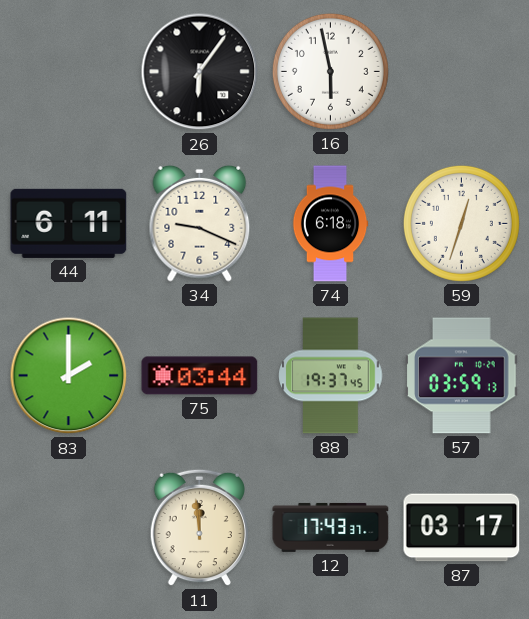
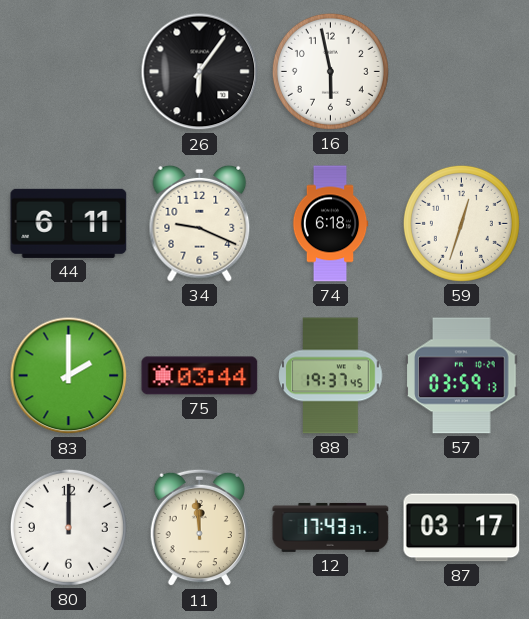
80: none -> 12:00 (68, 527)
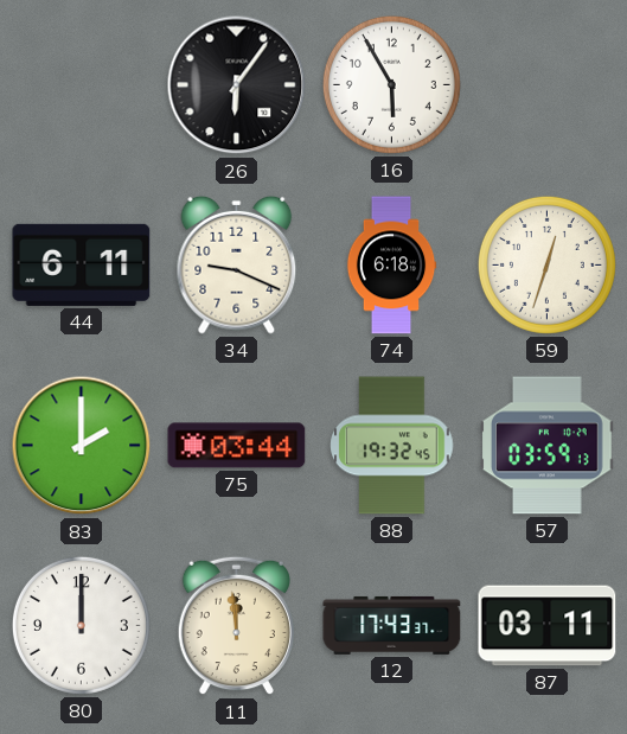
16: 5:58 -> 5:55 (391, 84)
88: 19:37 -> 19:32 (392, 446)
87: 03:17 -> 03:11 (548, 626)
